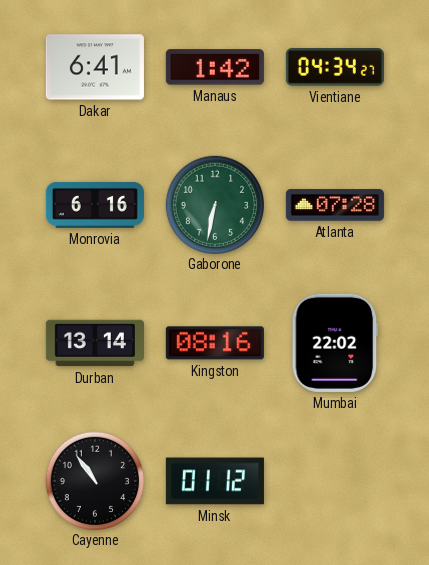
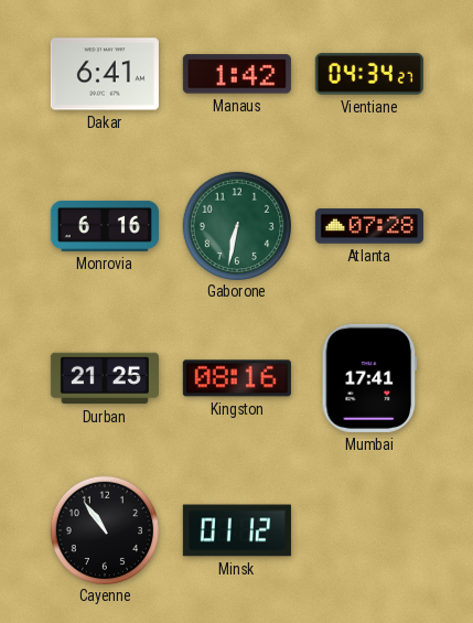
Durban: 13:14 -> 21:25 (105, 378)
Mumbai: 22:02 -> 17:41 (369, 378)
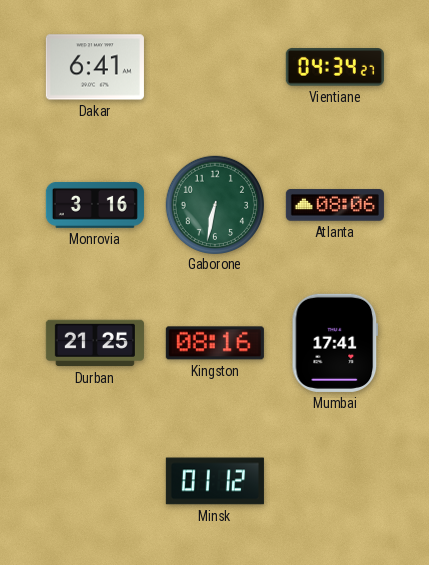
Manaus: 1:42 -> none (237, 74)
Monrovia: 6:16 -> 3:16 (95, 205)
Atlanta: 07:28 -> 08:06 (335, 205)
Cayenne: 10:54 -> none (104, 529)
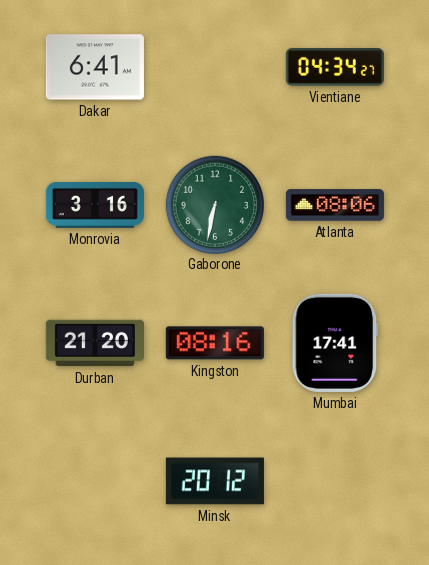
Durban: 21:25 -> 21:20 (95, 343)
Minsk: 01:12 -> 20:12 (215, 481)
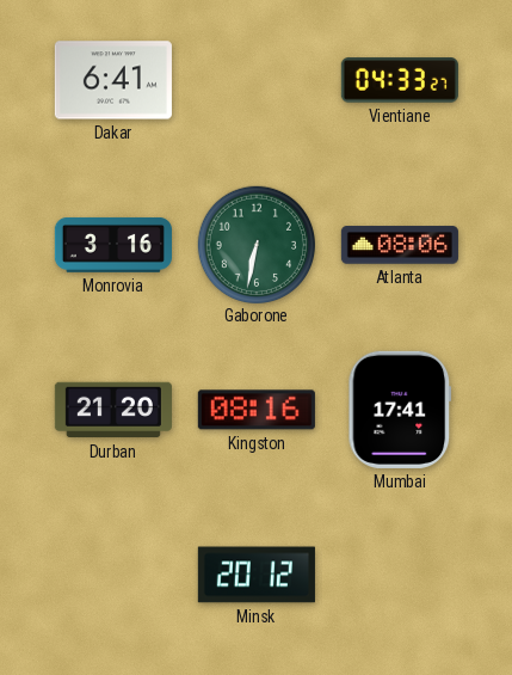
Vientiane: 04:34 -> 04:33 (400, 80)
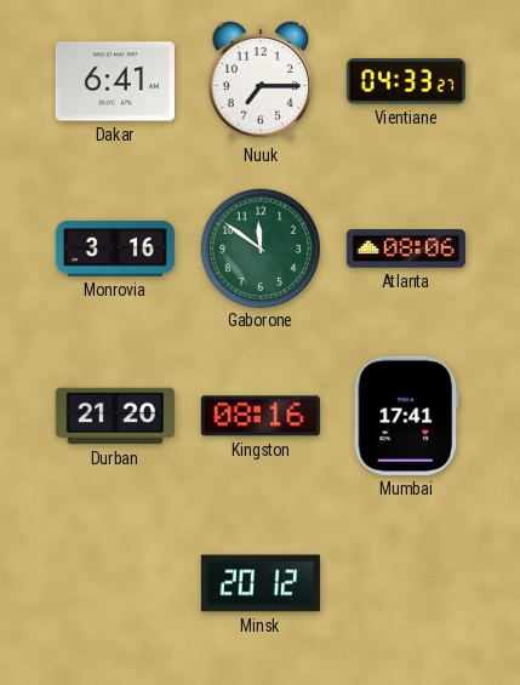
Nuuk: none -> 7:15 (261, 81)
Gaborone: 6:32 -> 11:51 (259, 247)
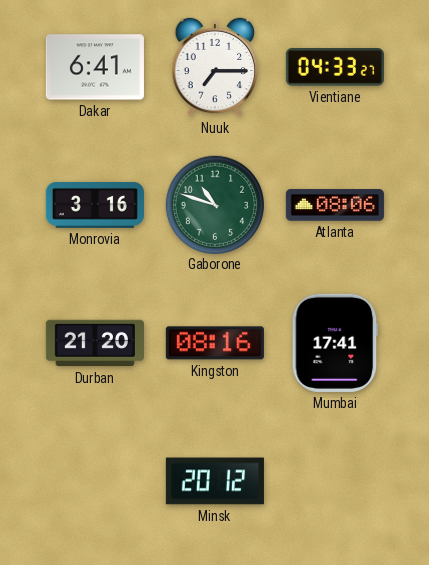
Gaborone: 11:51 -> 10:48 (214, 204)
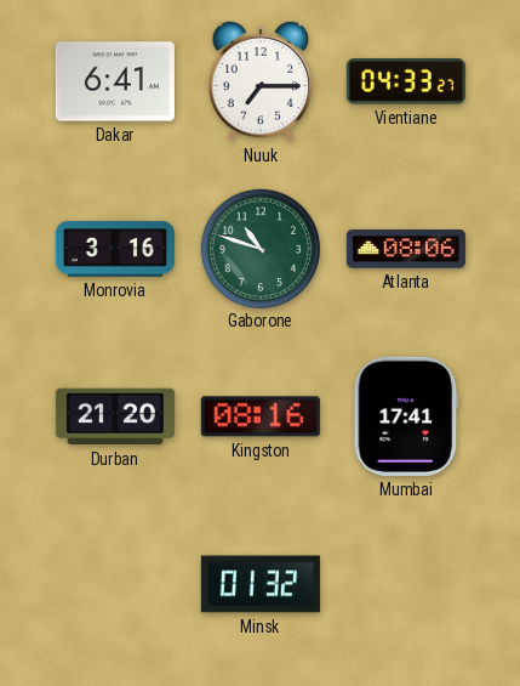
Minsk: 20:12 -> 01:32 (261, 584)
